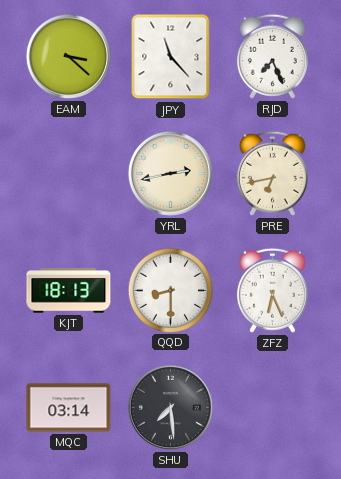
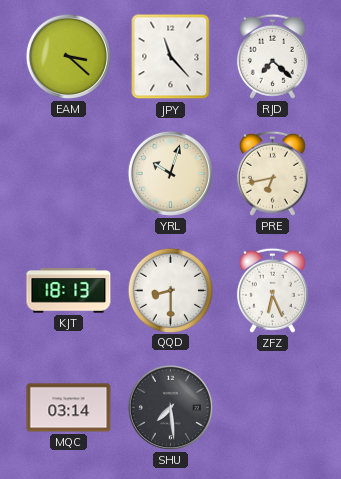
RJD: 7:26 -> 7:22 (272, 56)
YRL: 2:43 -> 10:03 (170, 173)
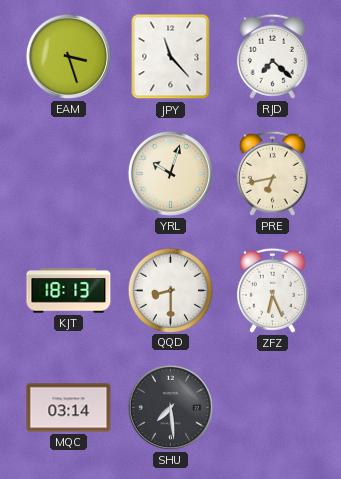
EAM: 3:22 -> 3:27 (68, 56)
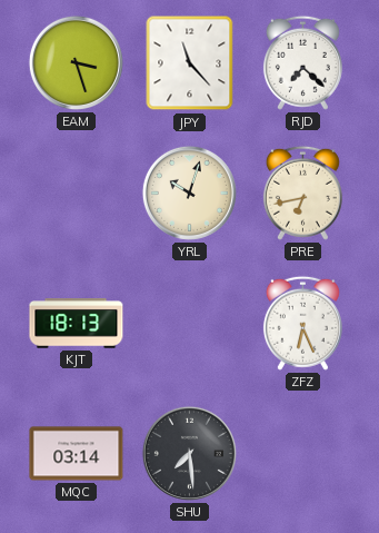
QQD: 8:30 -> none (170, 290)
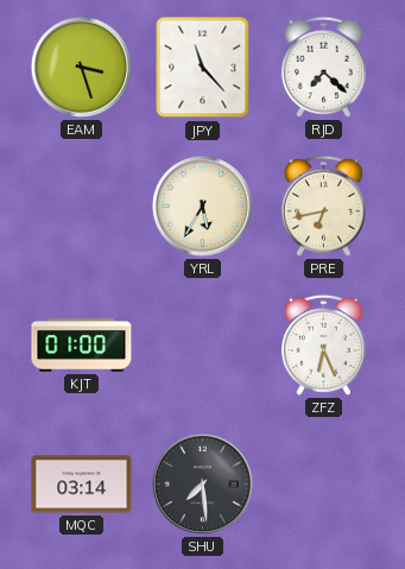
YRL: 10:03 -> 5:35 (202, 206)
KJT: 18:13 -> 01:00 (82, 346)
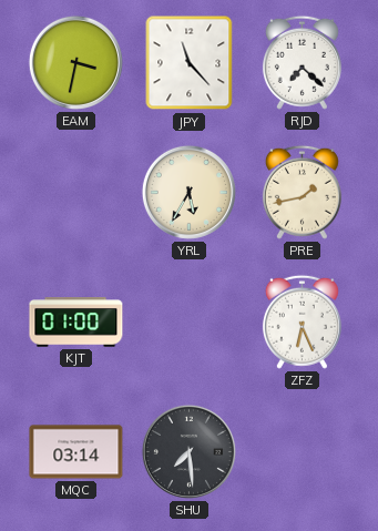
EAM: 3:27 -> 3:32 (75, 62)
PRE: 6:43 -> 1:43 (302, 192)
